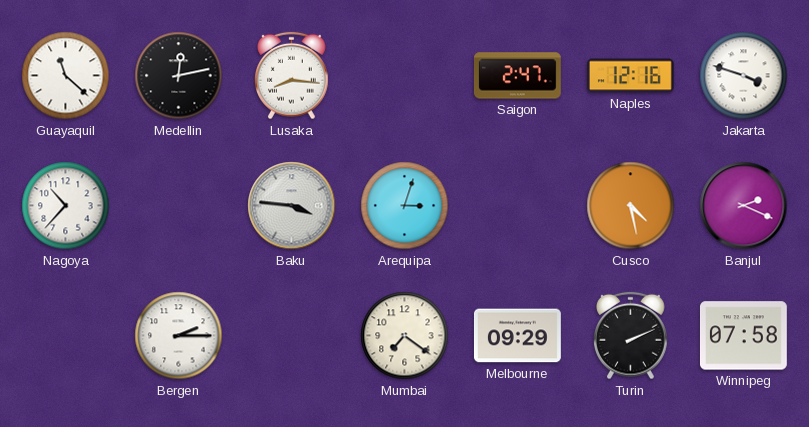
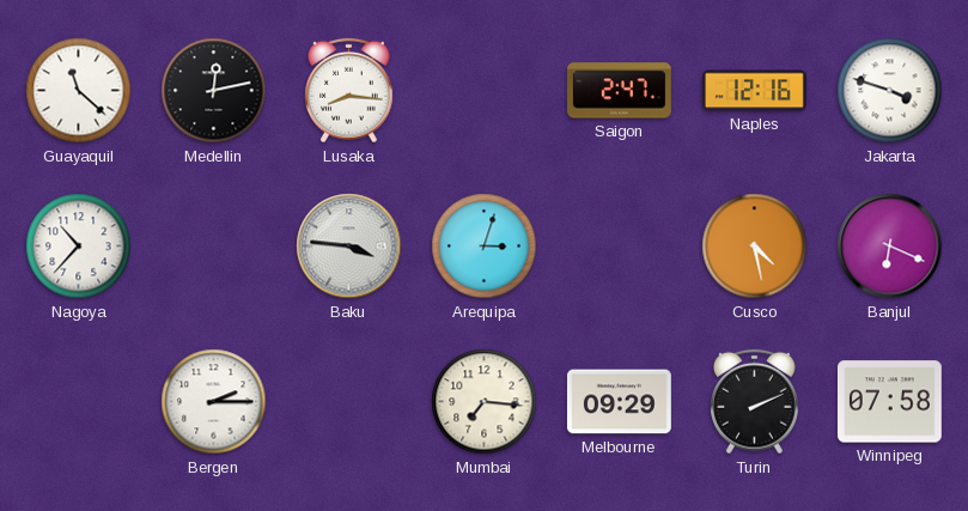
Banjul: 2:19 -> 6:19 (890, 247)
Mumbai: 7:21 -> 7:16 (485, 402)
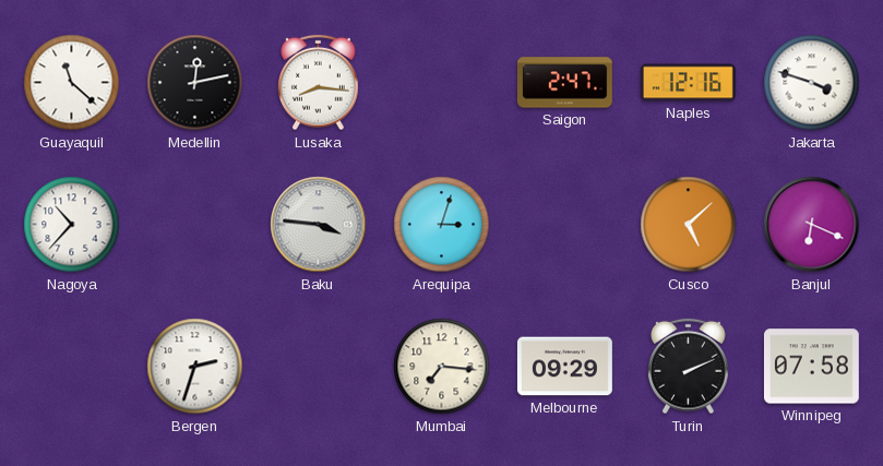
Cusco: 4:28 -> 5:08 (689, 225)
Bergen: 2:15 -> 2:33 (195, 367)
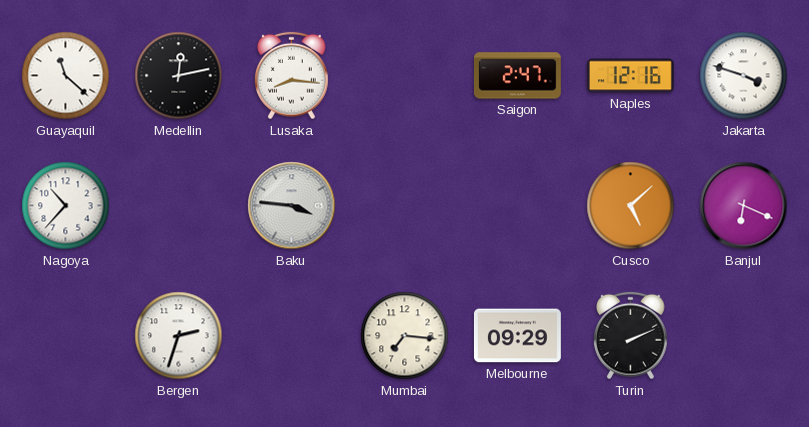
Arequipa: 3:03 -> none (442, 225)
Winnipeg: 07:58 -> none (811, 367)
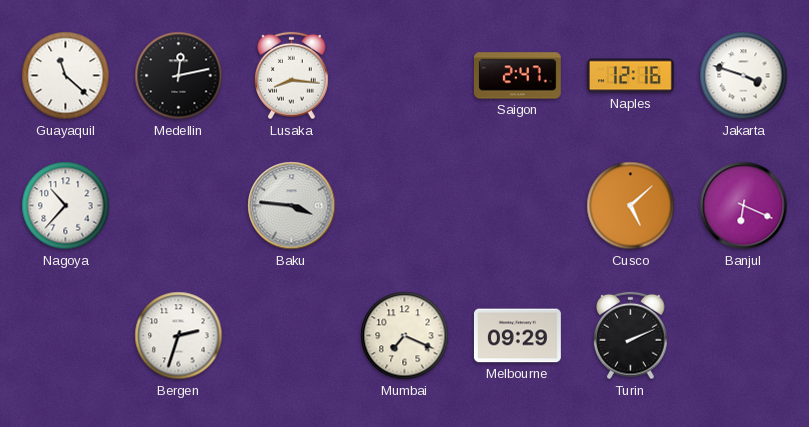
Mumbai: 7:16 -> 7:19 (405, 336)
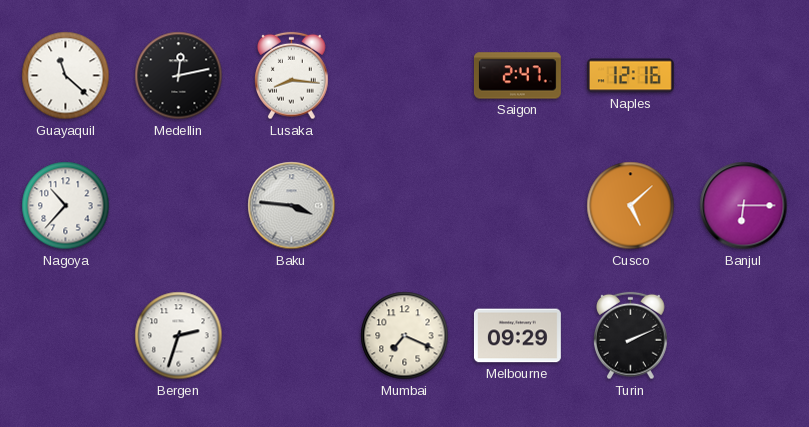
Jakarta: 3:48 -> none (744, 76)
Banjul: 6:19 -> 6:15 (744, 206)
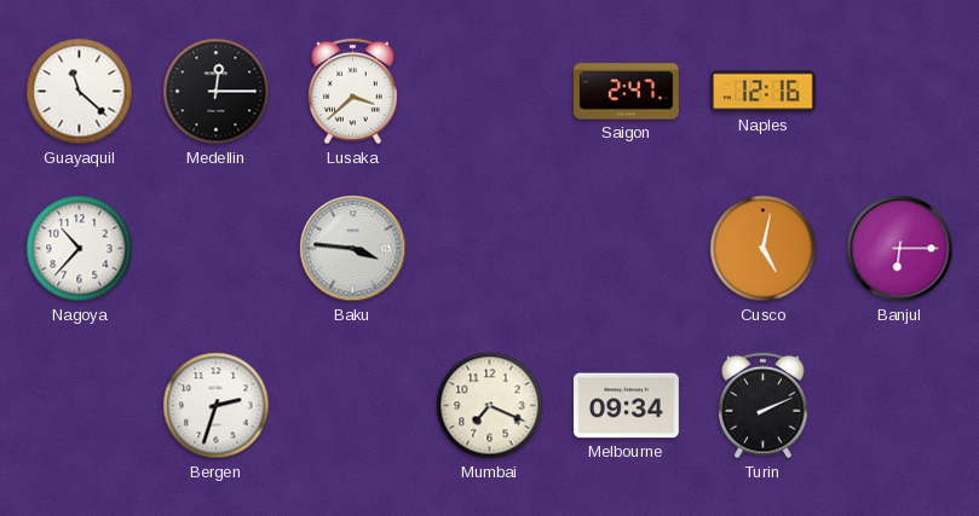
Medellin: 12:13 -> 12:15 (217, 92)
Lusaka: 8:16 -> 3:38 (353, 92)
Cusco: 5:08 -> 5:02 (764, 249)
Melbourne: 09:29 -> 09:34 (626, 406)
